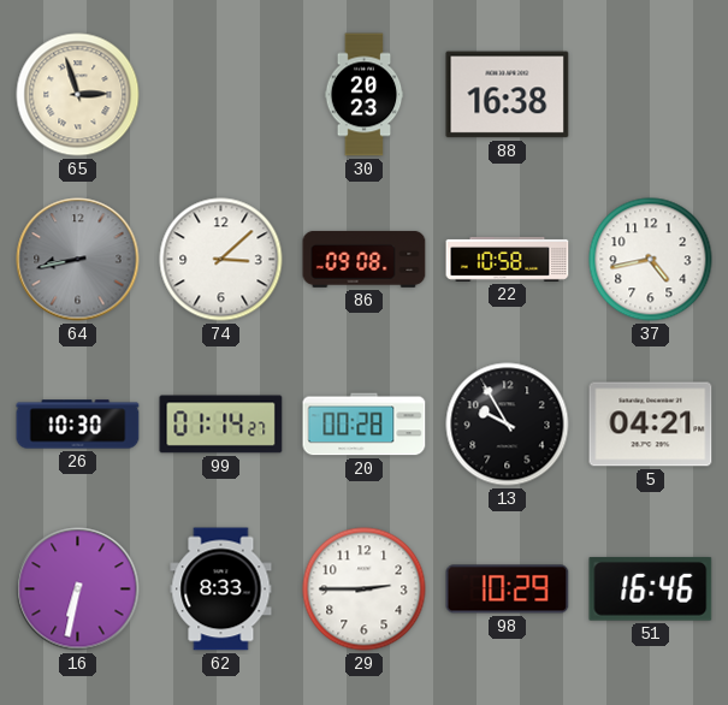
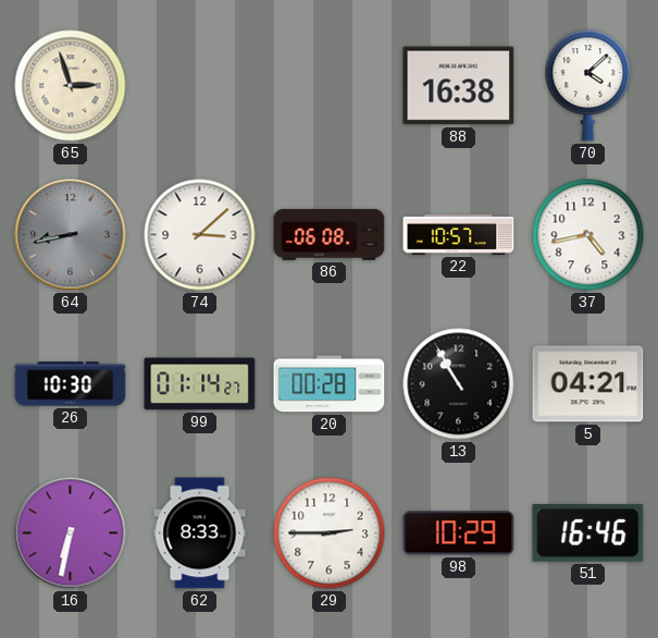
30: 20:23 -> none (365, 95)
70: none -> 4:08 (588, 86)
86: 09:08 -> 06:08 (330, 234)
22: 10:58 -> 10:57 (459, 234)
13: 9:55 -> 10:55 (459, 384)
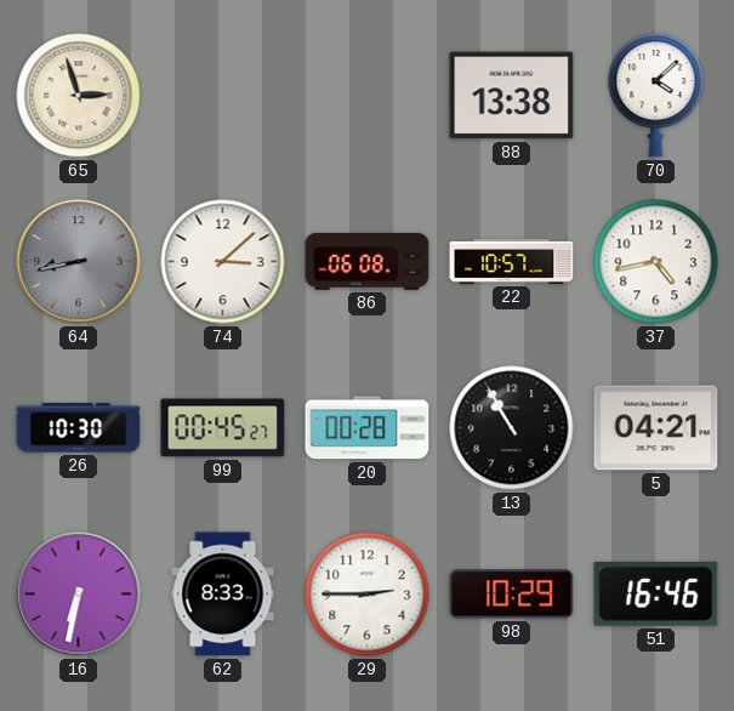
88: 16:38 -> 13:38 (512, 96)
99: 01:14 -> 00:45 (223, 428)
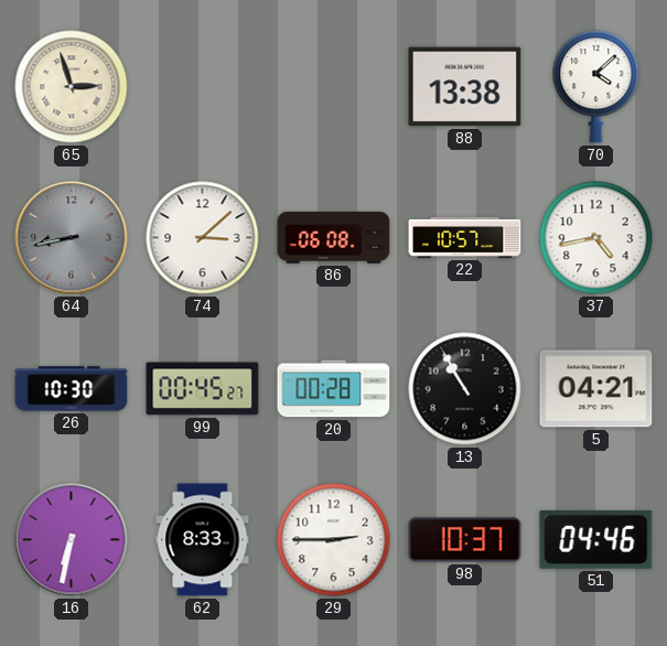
98: 10:29 -> 10:37 (465, 540)
51: 16:46 -> 04:46 (596, 539)
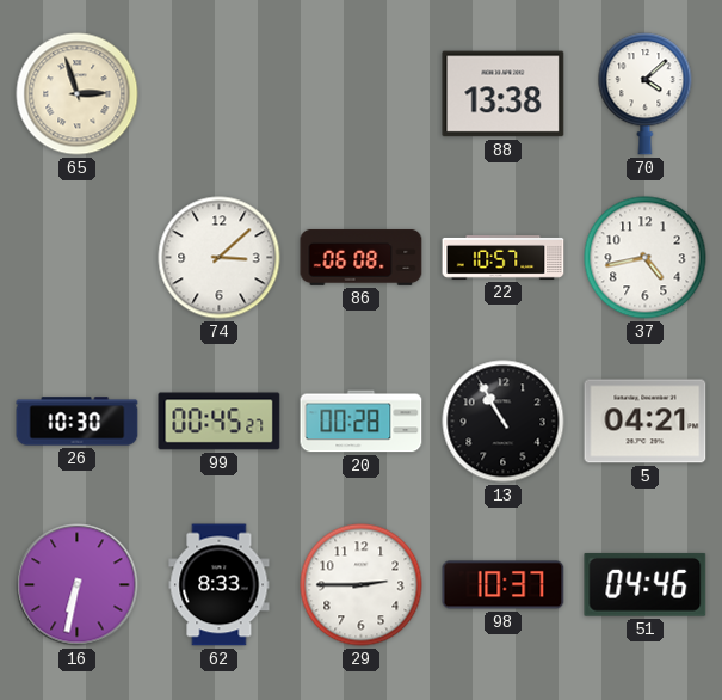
64: 8:43 -> none (72, 238)
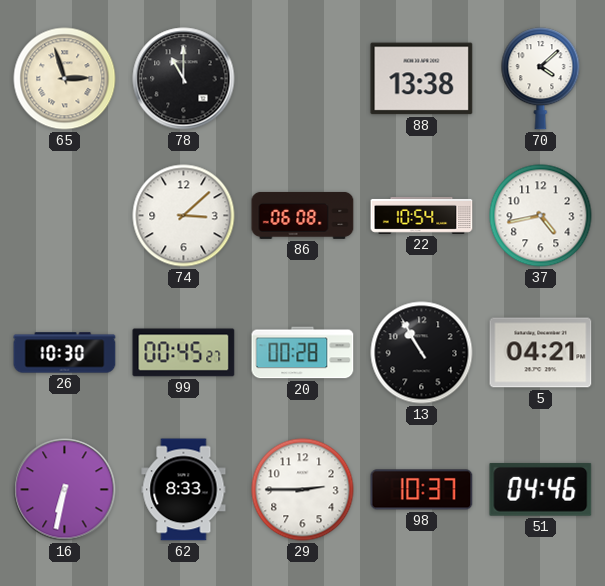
78: none -> 11:00 (184, 79)
22: 10:57 -> 10:54 (422, 215)
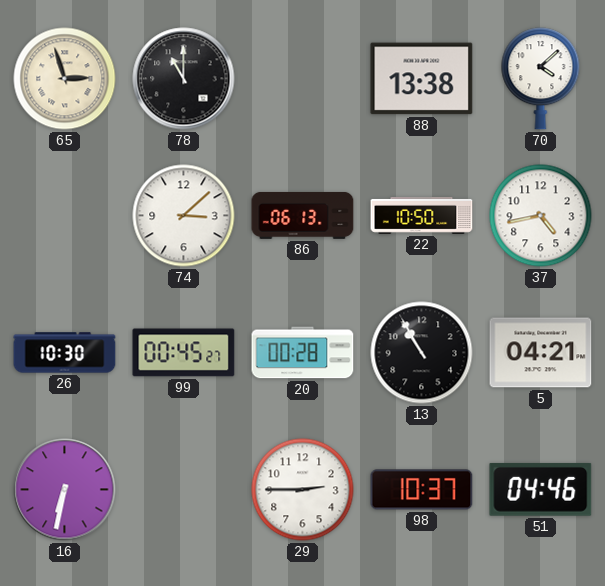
86: 06:08 -> 06:13 (303, 215)
22: 10:54 -> 10:50 (422, 215)
62: 8:33 -> none (184, 490)
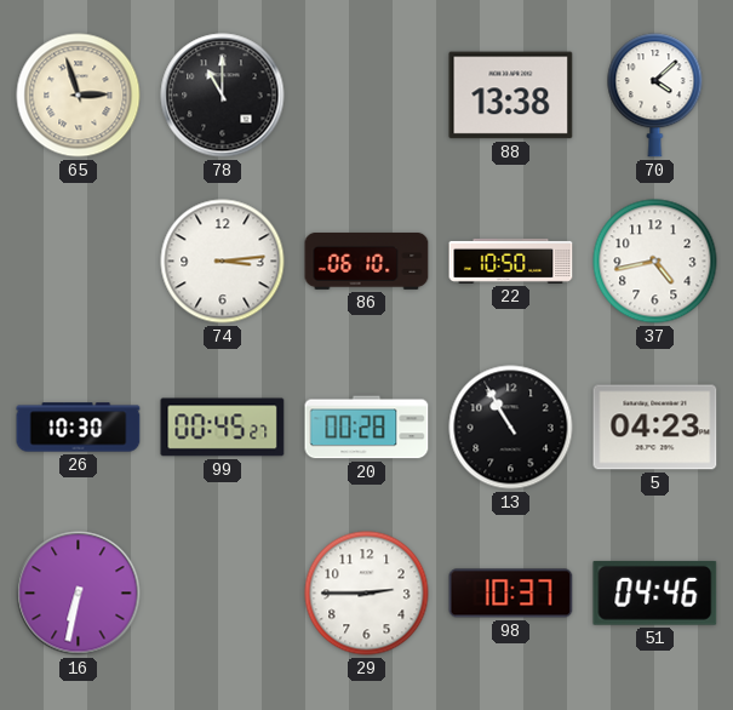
74: 3:08 -> 3:14 (223, 262)
86: 06:13 -> 06:10 (367, 260)
5: 04:21 -> 04:23 (655, 428)
